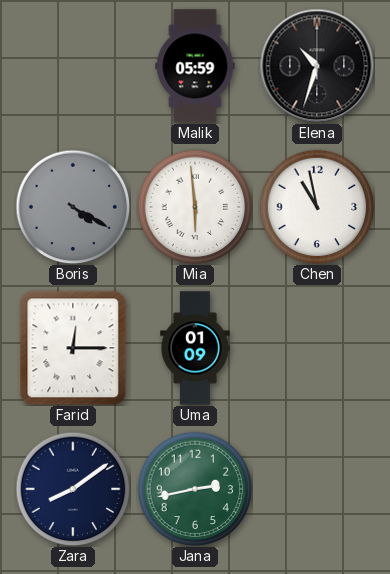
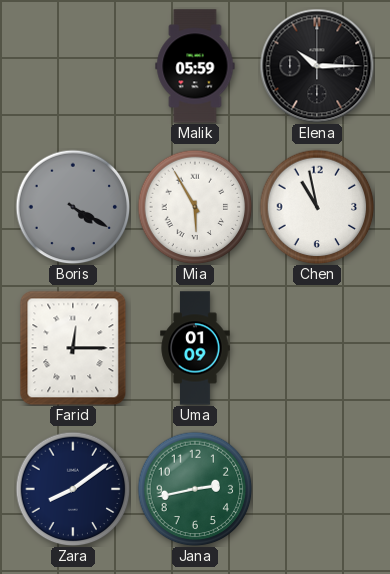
Elena: 10:33 -> 10:15 (317, 66)
Mia: 5:59 -> 5:55 (195, 207)
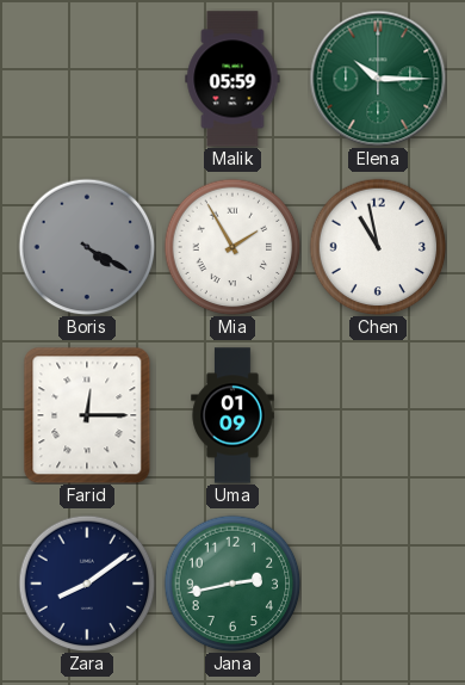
Elena dial: black -> green (378, 79)
Mia: 5:55 -> 1:55 (232, 247)
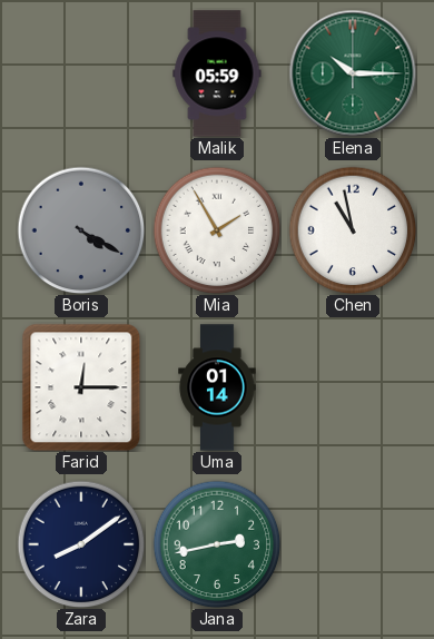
Uma: 01:09 -> 01:14 (217, 387)
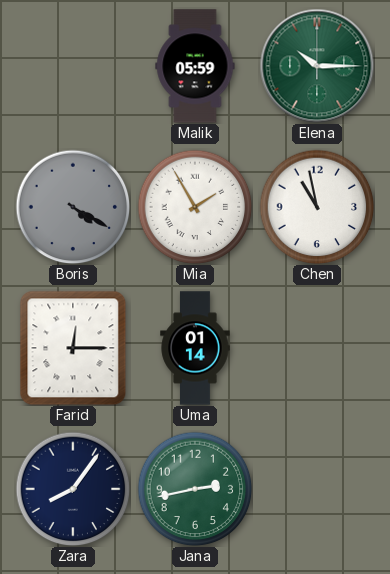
Zara: 8:09 -> 8:06 (73, 489)
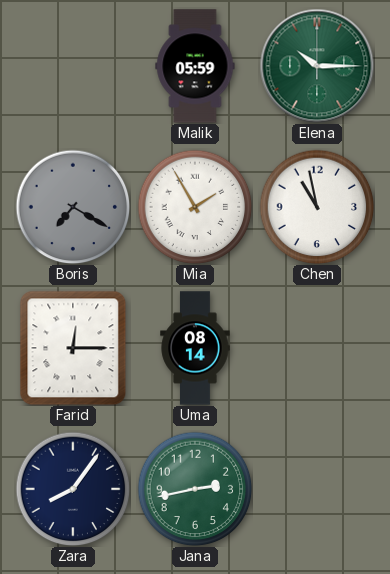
Boris: 4:20 -> 7:20 (73, 207)
Uma: 01:14 -> 08:14 (195, 348)
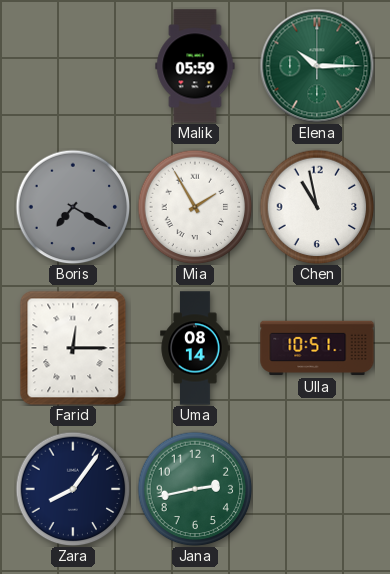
Ulla: none -> 10:51 (317, 348)
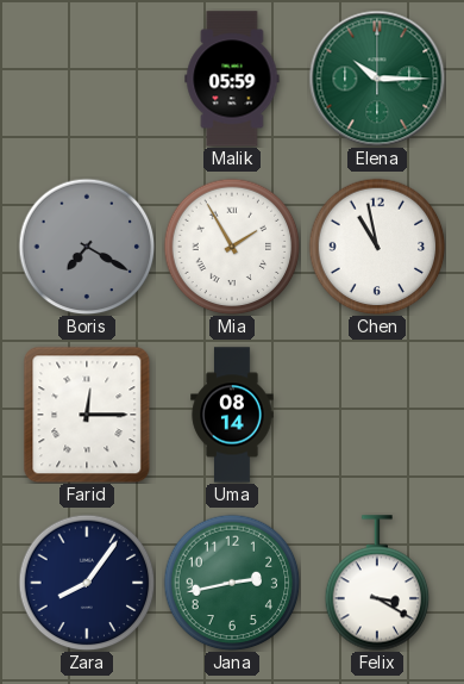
Ulla: 10:51 -> none (317, 348)
Felix: none -> 3:20 (377, 583)
